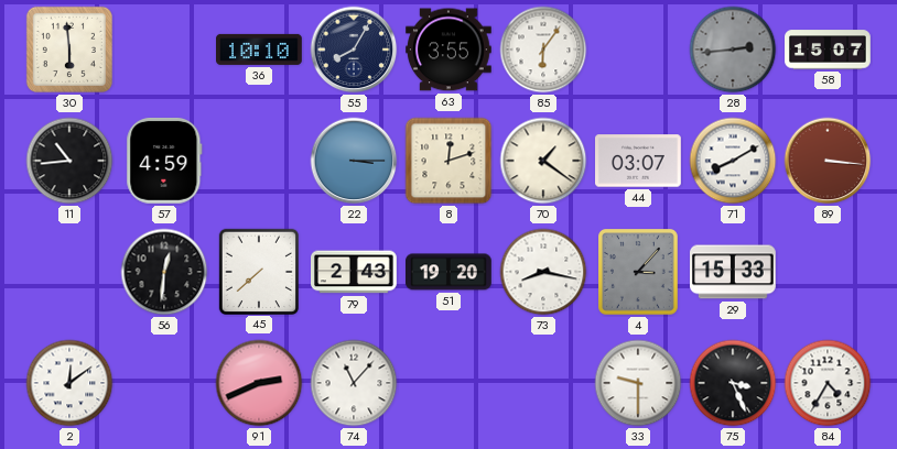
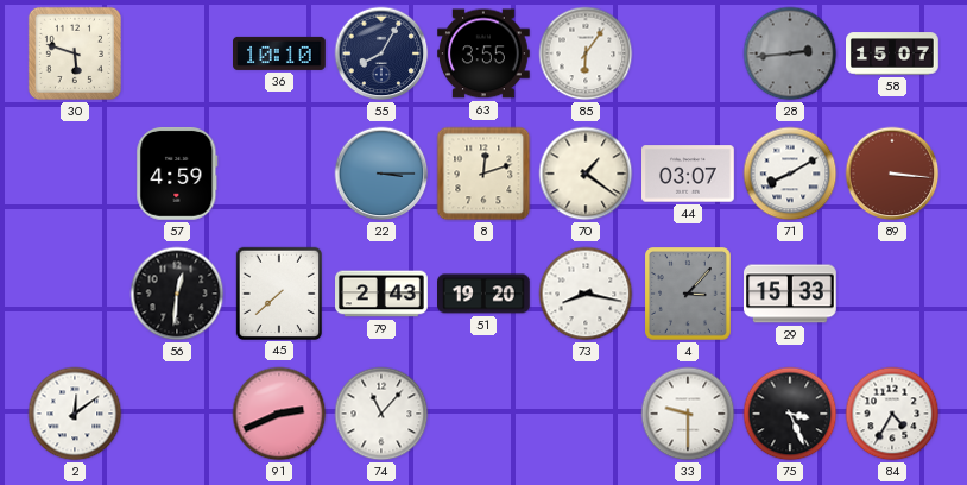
30: 5:59 -> 5:48 (75, 53)
11: 10:44 -> none (69, 161)
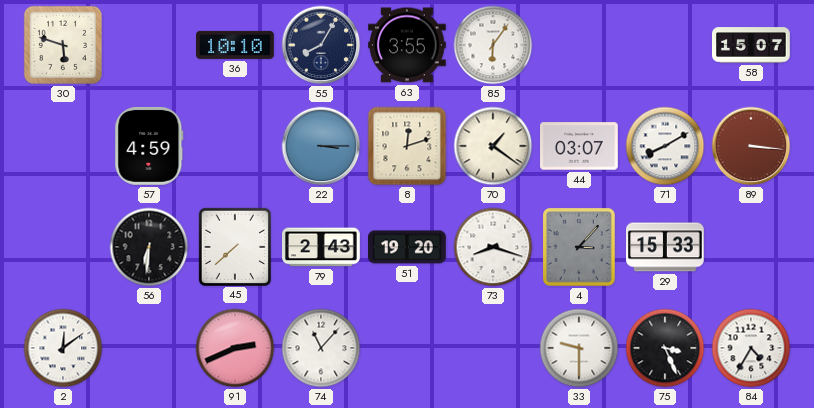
28: 2:44 -> none (790, 53)
56: 12:31 -> 6:31 (149, 247)
73: 8:17 -> 8:18 (493, 247)
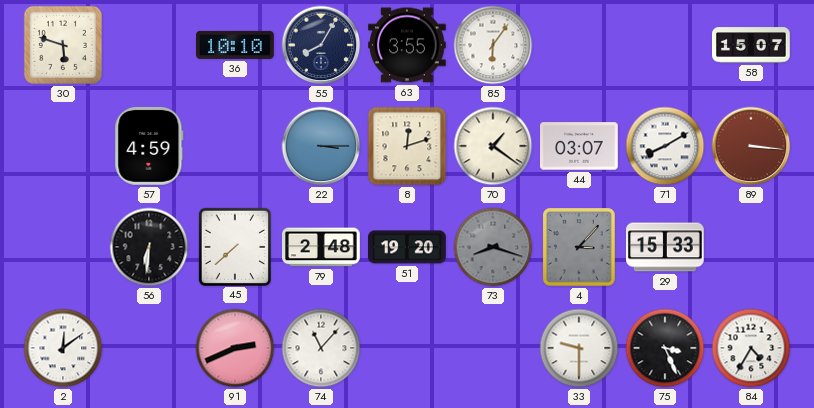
79: 2:43 -> 2:48 (322, 247)
73 dial: white -> grey (493, 247)
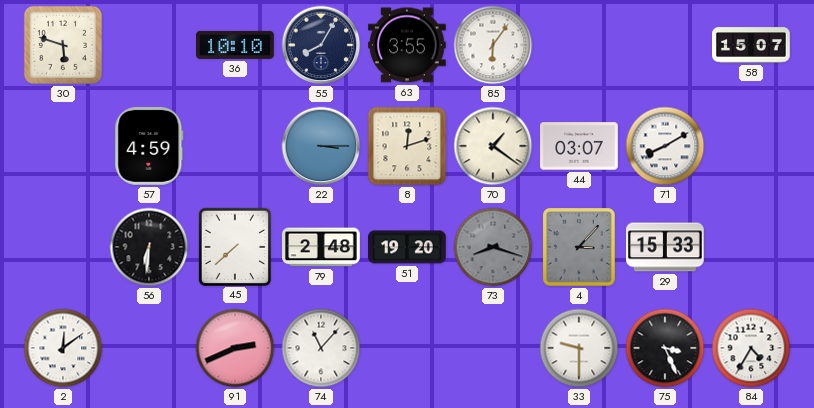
89: 3:16 -> none (751, 146)
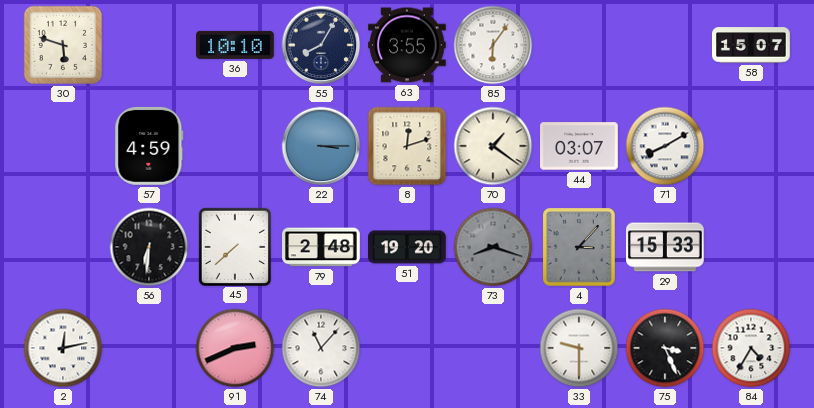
2: 12:09 -> 12:13 (63, 348)
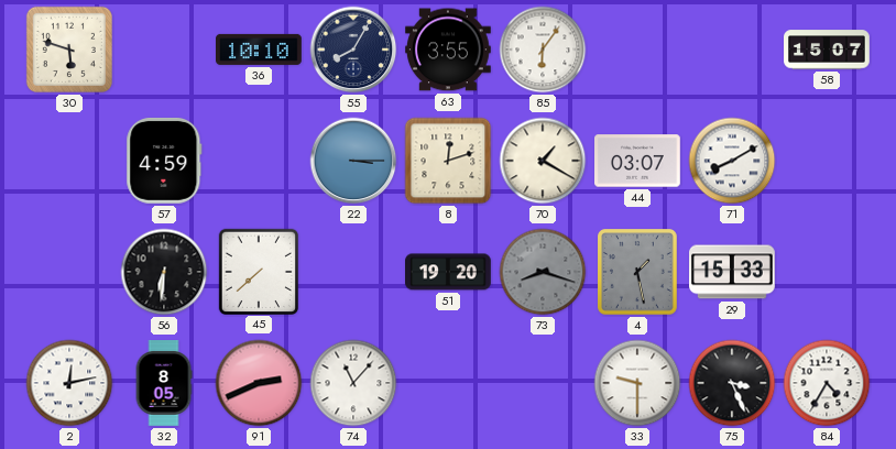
70: 1:21 -> 1:20 (543, 161)
79: 2:48 -> none (322, 247)
4: 3:07 -> 1:28 (638, 273)
32: none -> 8:05 (164, 383)
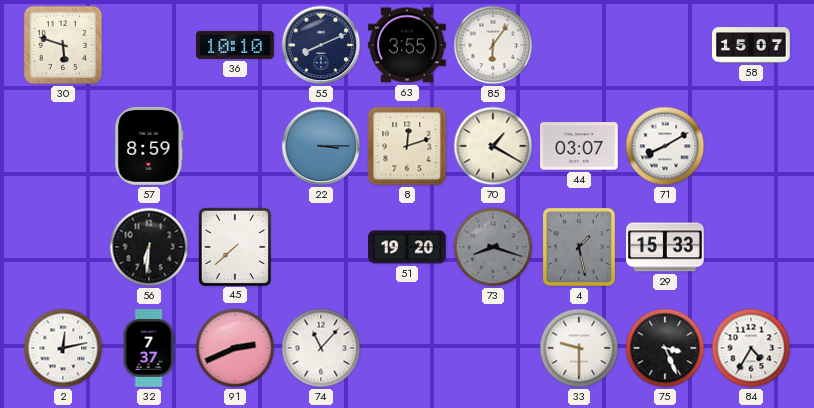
55: 8:05 -> 8:11 (321, 45)
57: 4:59 -> 8:59 (149, 146)
32: 8:05 -> 7:37 (149, 348)
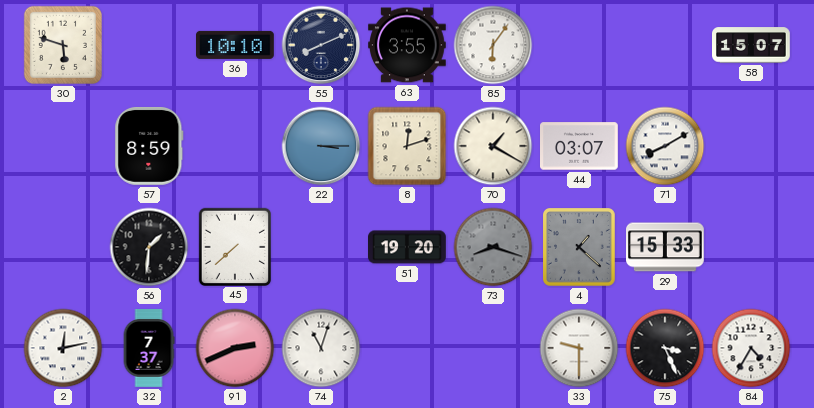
56: 6:31 -> 1:31 (149, 247)
4: 1:28 -> 1:22 (580, 248)
74: 11:07 -> 11:03 (321, 348)
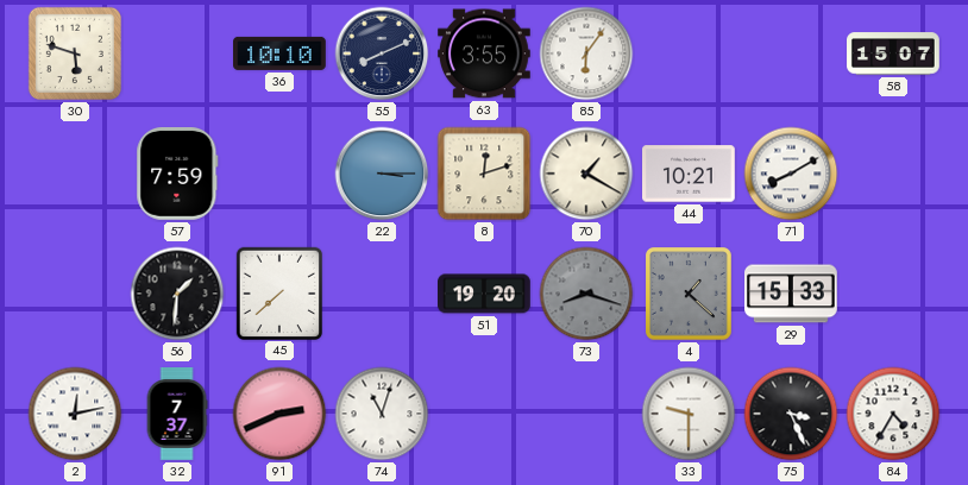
57: 8:59 -> 7:59 (177, 174)
44: 03:07 -> 10:21 (690, 174)
